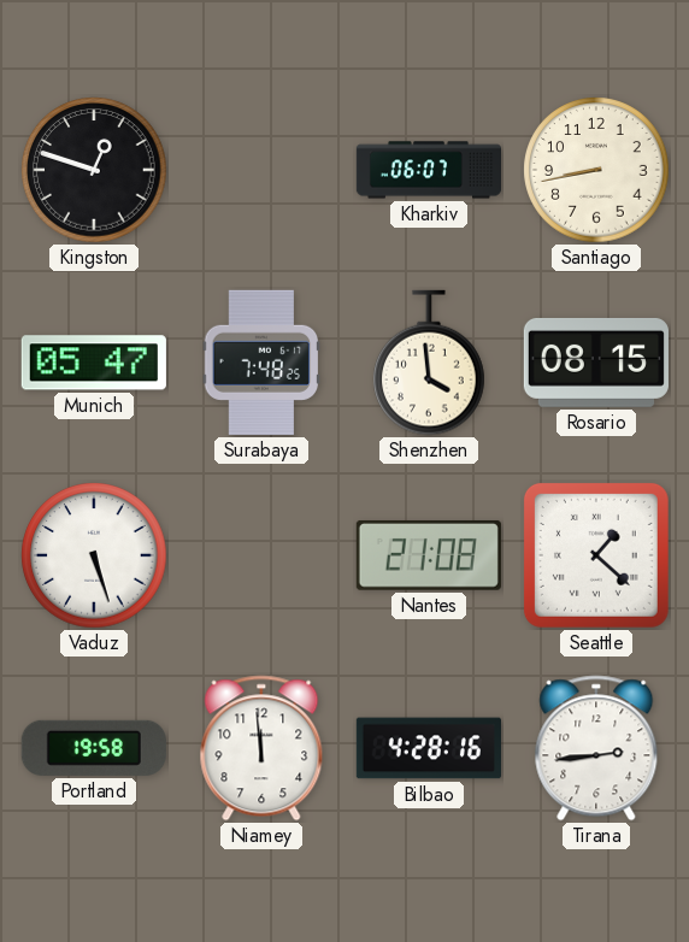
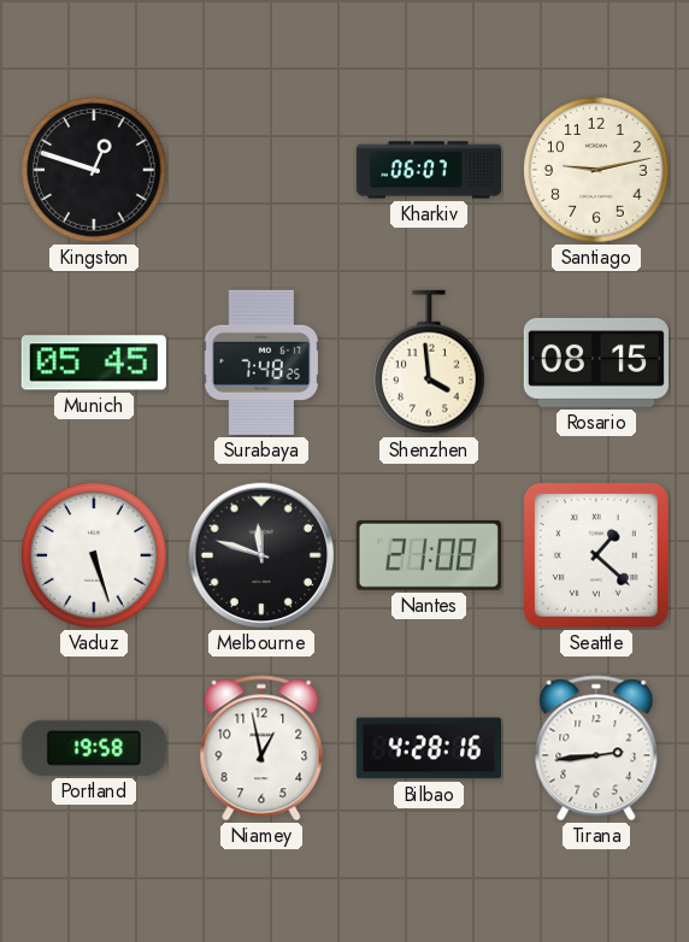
Santiago: 8:43 -> 9:13 (596, 170)
Munich: 05:47 -> 05:45 (94, 363)
Melbourne: none -> 11:48 (261, 555)
Niamey: 11:59 -> 12:58 (261, 748)
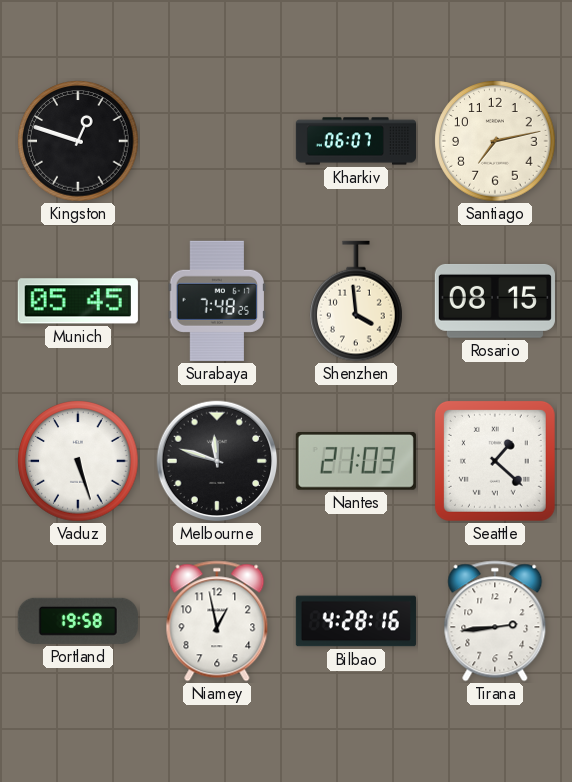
Santiago: 9:13 -> 7:13 (495, 141)
Nantes: 21:08 -> 21:03 (356, 461)
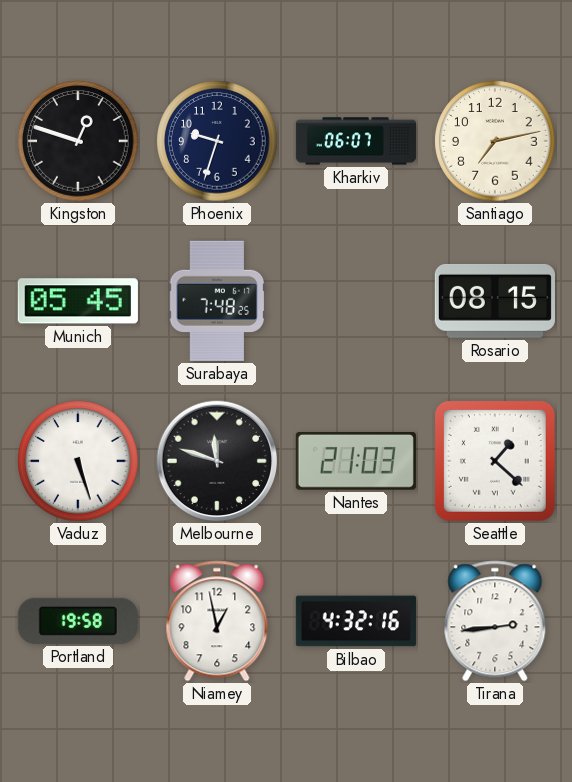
Phoenix: none -> 9:33 (217, 141)
Shenzhen: 3:59 -> none (357, 301)
Bilbao: 4:28 -> 4:32 (356, 621)
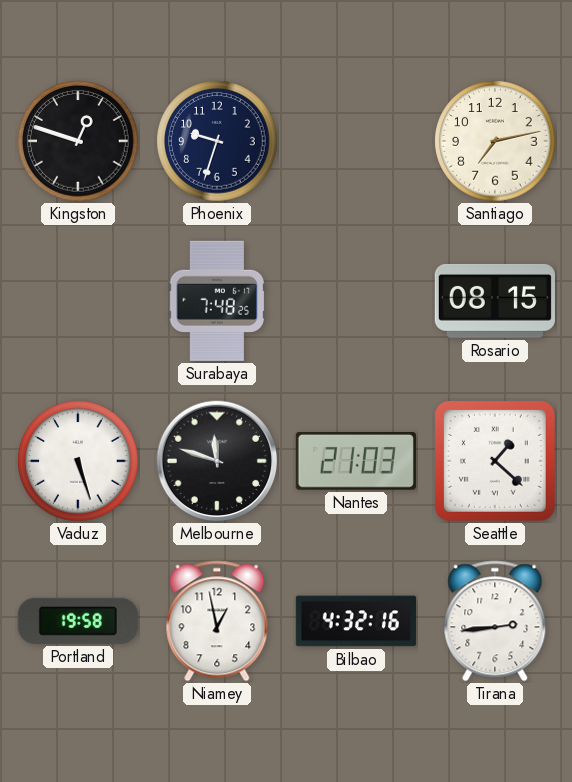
Kharkiv: 06:07 -> none (355, 141)
Munich: 05:45 -> none (78, 301)
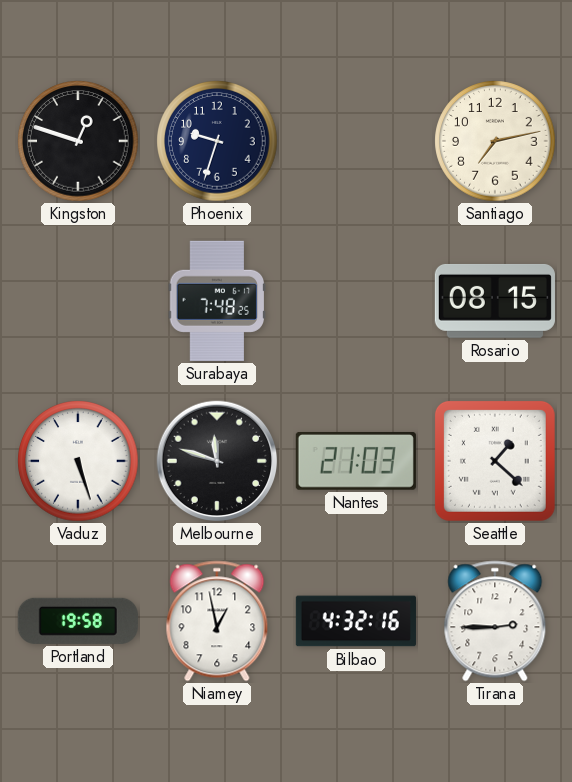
Tirana: 2:44 -> 2:45 (495, 621)
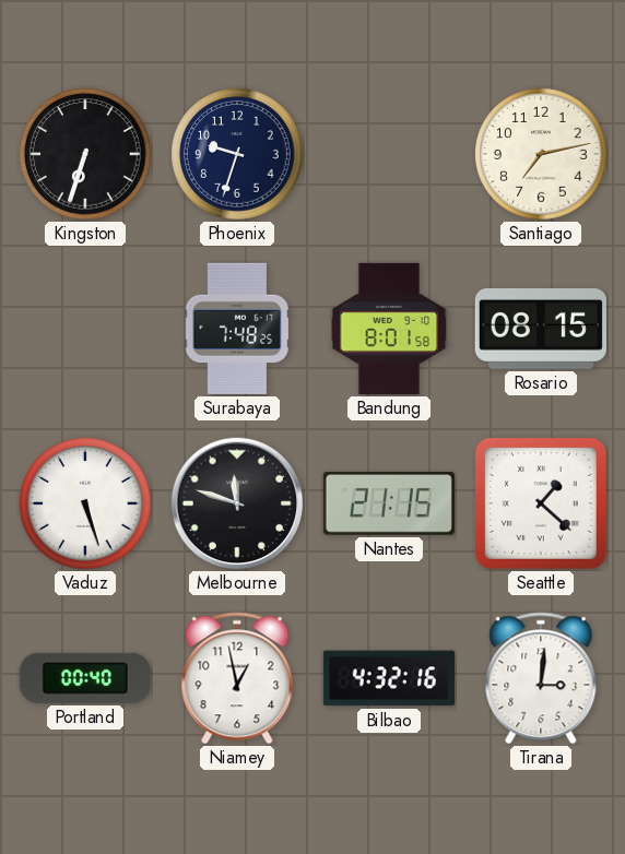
Kingston: 12:48 -> 6:33 (85, 154)
Bandung: none -> 8:01 (389, 329)
Nantes: 21:03 -> 21:15 (389, 503)
Portland: 19:58 -> 00:40 (85, 678)
Tirana: 2:45 -> 3:01 (541, 678)
